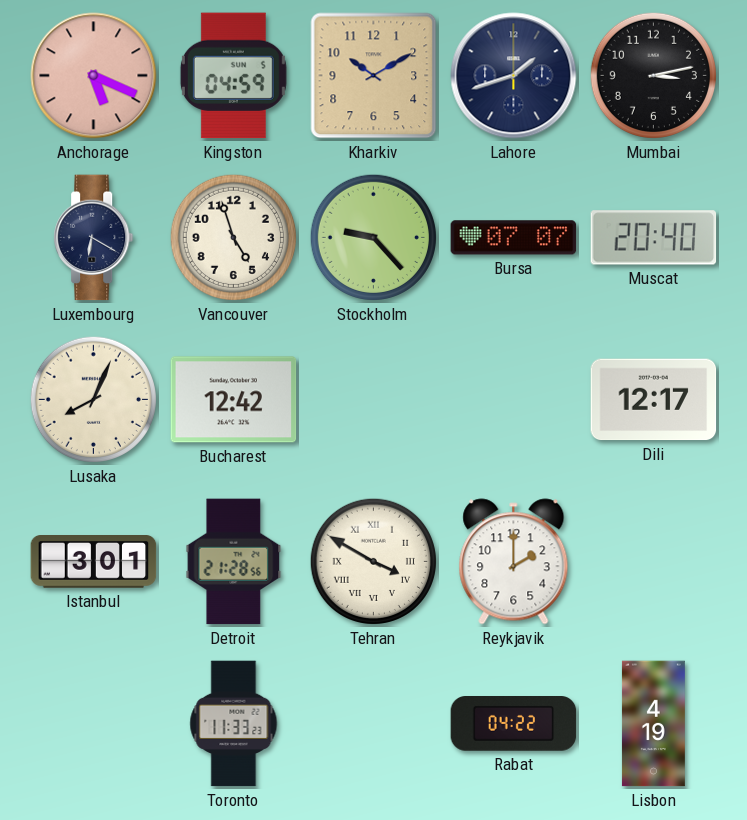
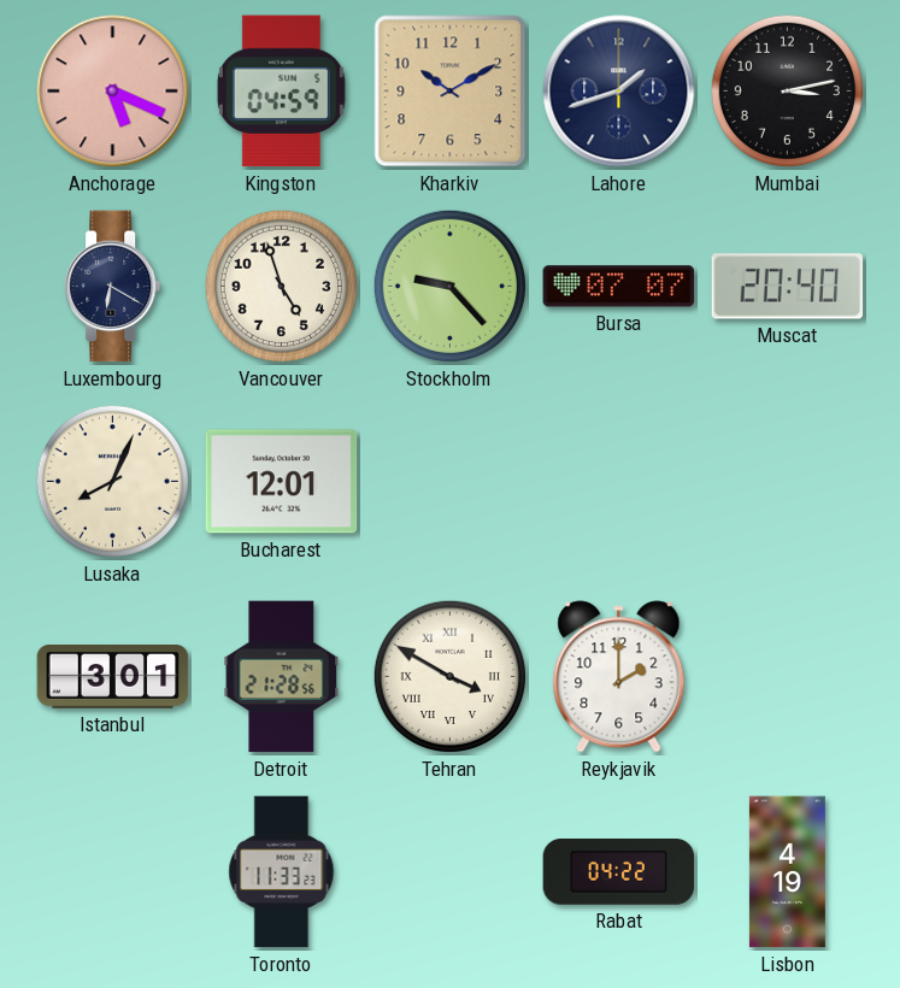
Bucharest: 12:42 -> 12:01 (282, 482)
Dili: 12:17 -> none (654, 400)
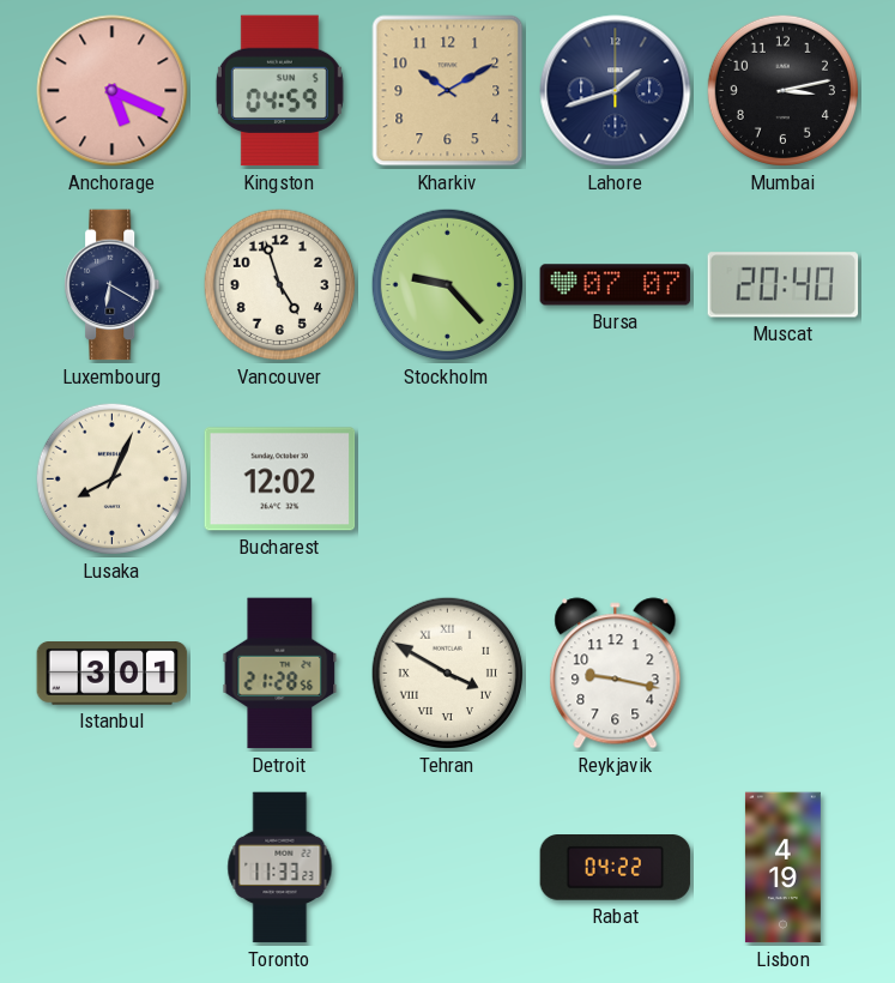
Bucharest: 12:01 -> 12:02 (280, 480)
Reykjavik: 2:00 -> 9:17 (616, 674)
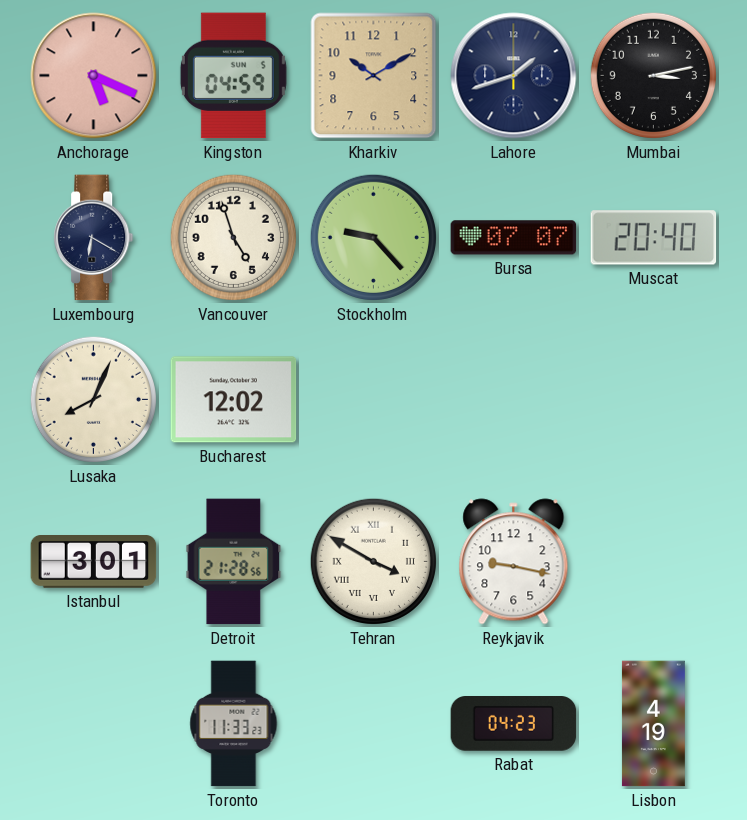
Rabat: 04:22 -> 04:23 (514, 724)
